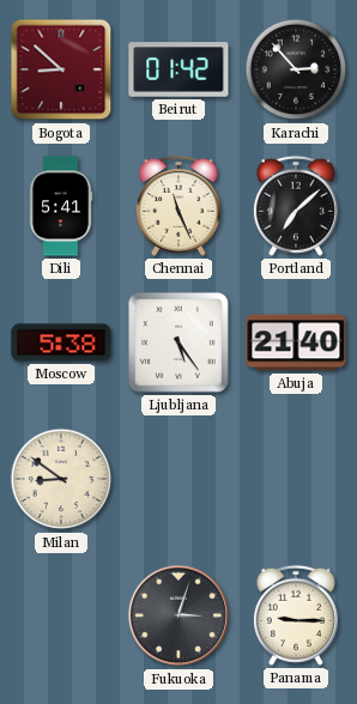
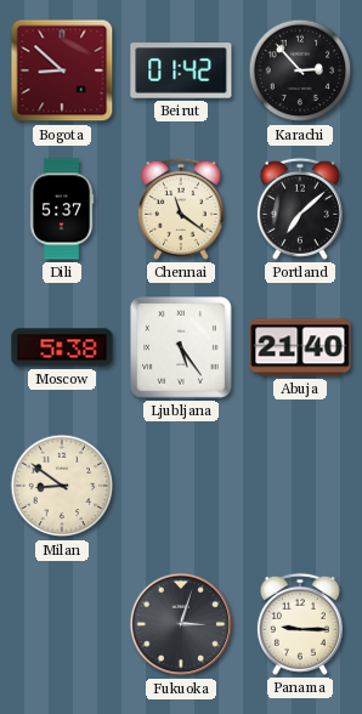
Dili: 5:41 -> 5:37 (62, 209)
Chennai: 11:26 -> 11:21 (181, 209)
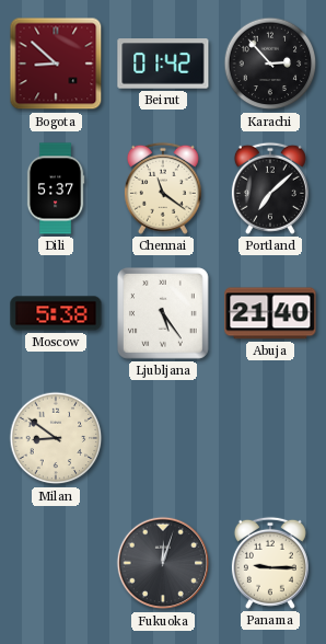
Fukuoka: 3:03 -> 12:03 (163, 563)
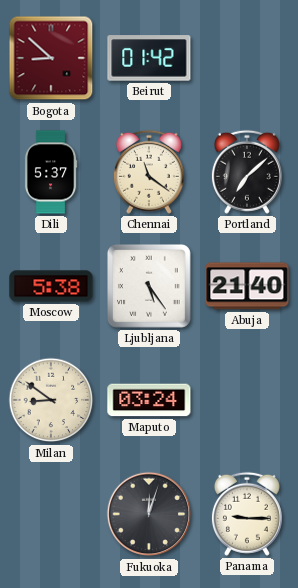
Karachi: 2:53 -> none (270, 64)
Maputo: none -> 03:24 (149, 400)
